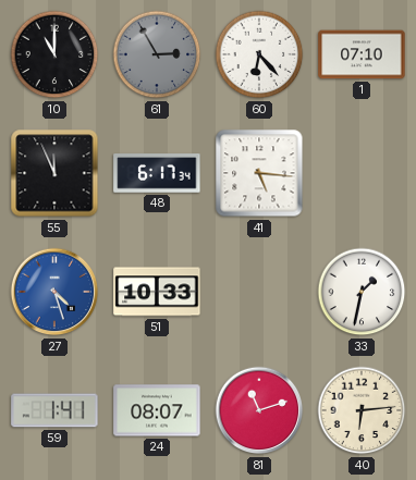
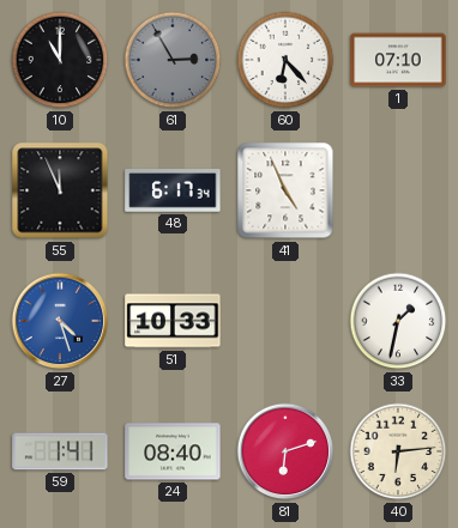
41: 5:16 -> 4:56 (285, 190)
24: 08:07 -> 08:40 (173, 451)
81: 11:12 -> 6:12 (285, 451)
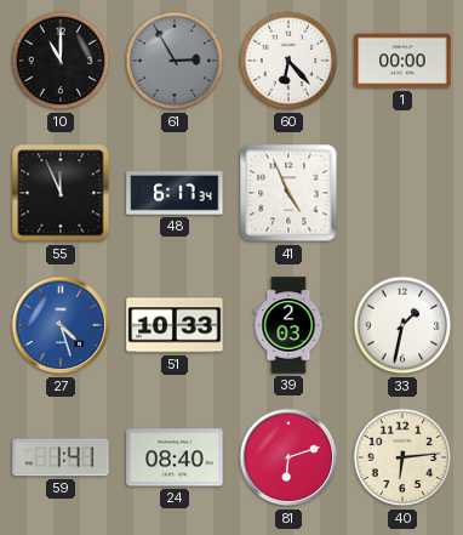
1: 07:10 -> 00:00 (402, 61)
39: none -> 2:03 (288, 325)
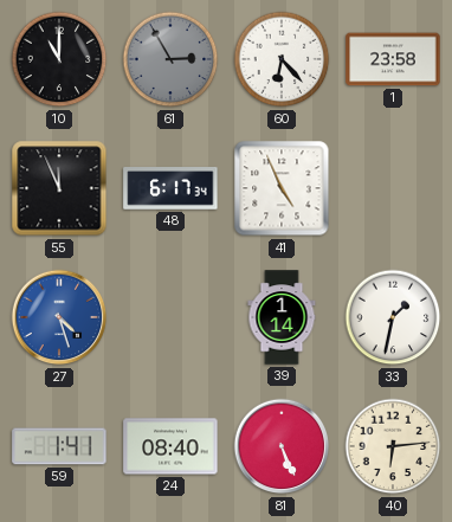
1: 00:00 -> 23:58 (393, 59)
51: 10:33 -> none (175, 325)
39: 2:03 -> 1:14 (282, 317)
81: 6:12 -> 5:26 (282, 446)
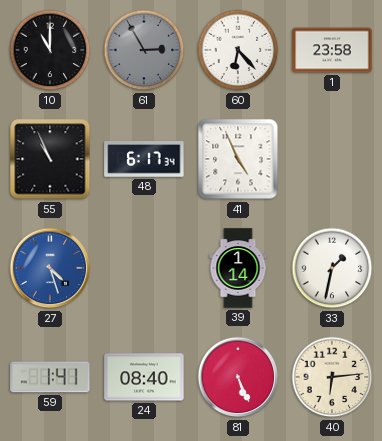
55: 11:56 -> 10:56 (50, 159)
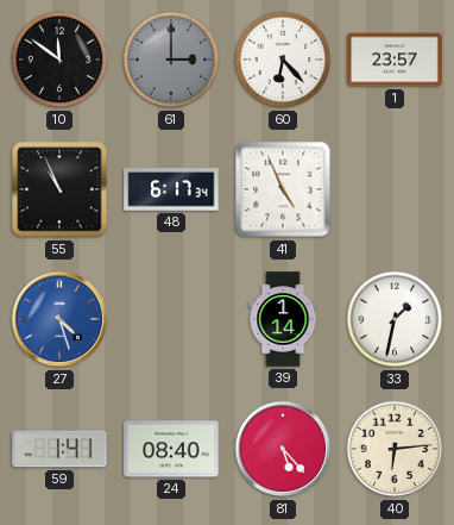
10: 11:00 -> 11:51 (59, 60)
61: 2:55 -> 3:00 (171, 60)
1: 23:58 -> 23:57 (395, 60)
81: 5:26 -> 5:23 (283, 449)
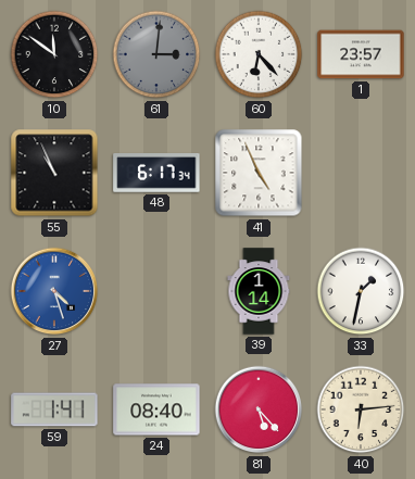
61: 3:00 -> 3:01 (156, 54)
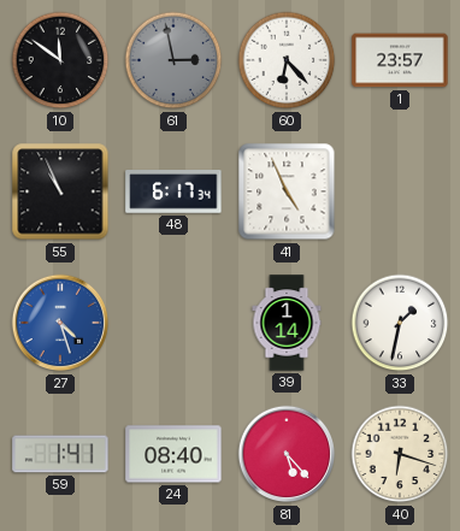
61: 3:01 -> 2:58 (173, 60)
40: 6:14 -> 6:18 (400, 454)
